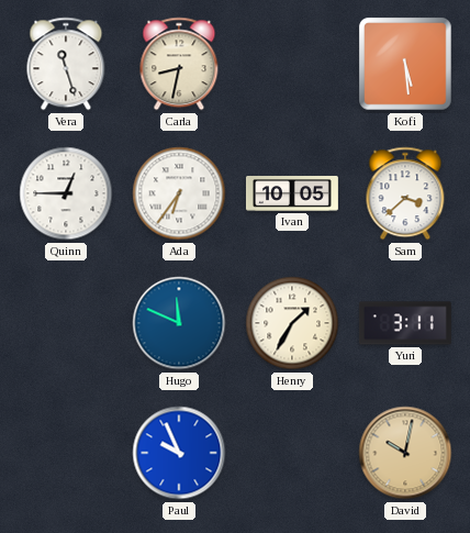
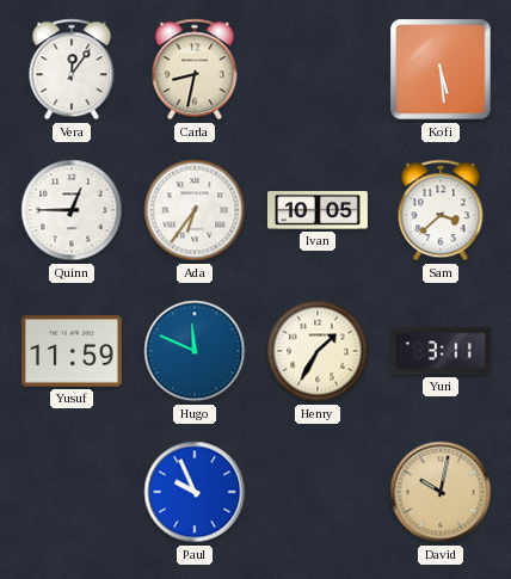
Vera: 11:27 -> 12:06 (72, 69)
Yusuf: none -> 11:59 (72, 351)
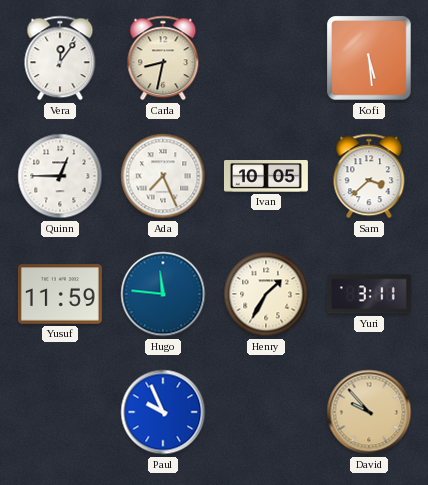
Ada: 6:36 -> 7:26 (163, 176)
Hugo: 11:49 -> 11:46 (163, 294)
David: 10:02 -> 9:53 (369, 412)
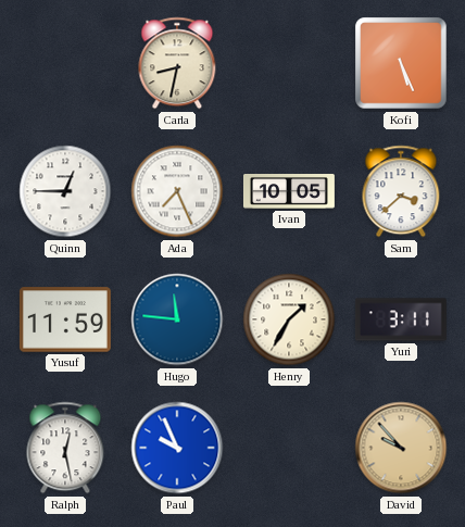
Vera: 12:06 -> none (60, 58)
Kofi: 5:29 -> 5:26 (401, 63)
Ralph: none -> 12:28 (65, 448)
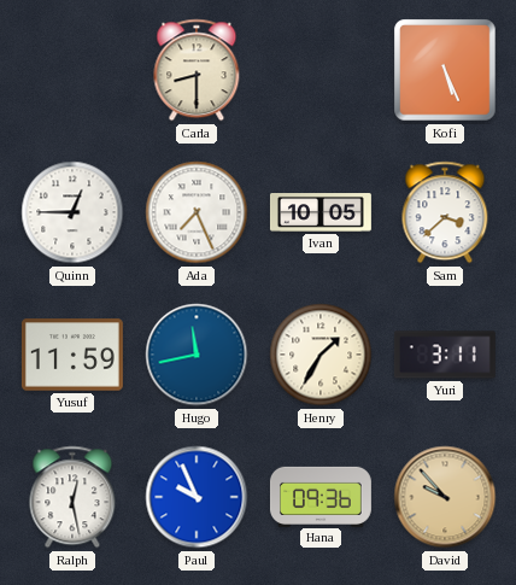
Carla: 8:32 -> 8:30 (197, 70)
Hugo: 11:46 -> 11:43 (197, 355)
Hana: none -> 09:36 (321, 496)
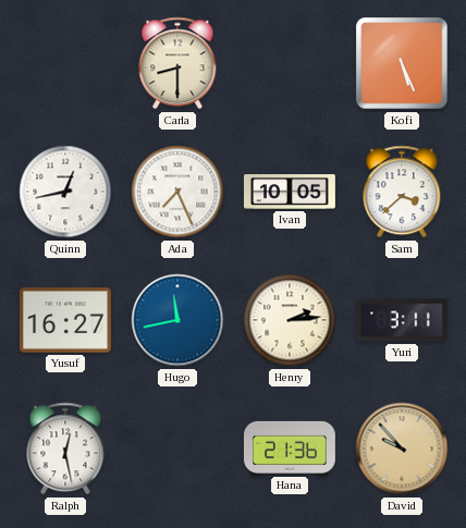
Quinn: 12:45 -> 12:43 (65, 192)
Yusuf: 11:59 -> 16:27 (65, 320)
Henry: 1:35 -> 2:14 (290, 320)
Paul: 9:56 -> none (197, 497)
Hana: 09:36 -> 21:36 (290, 447)
